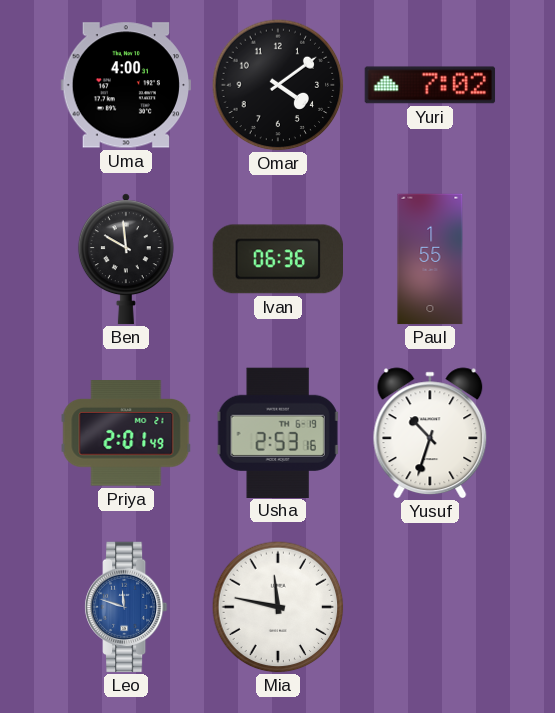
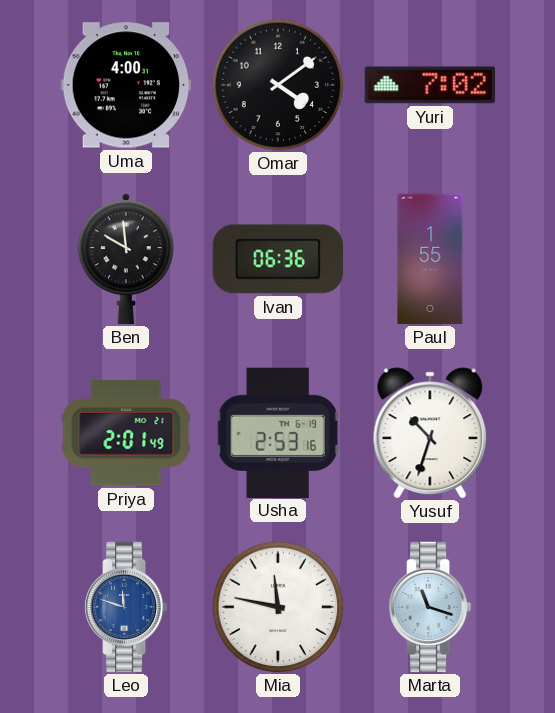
Marta: none -> 11:18 (431, 607)
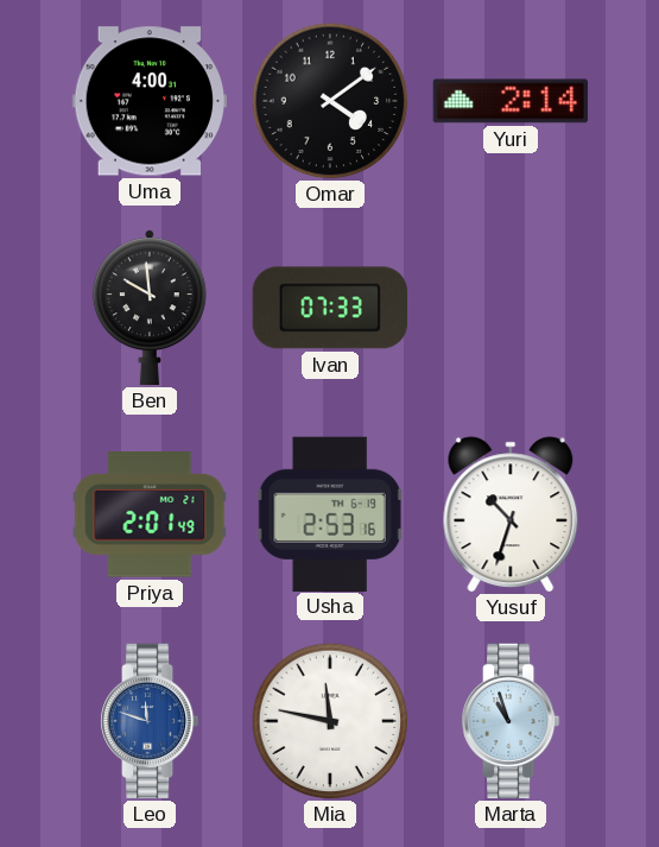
Yuri: 7:02 -> 2:14 (511, 101)
Ivan: 06:36 -> 07:33 (329, 308)
Paul: 1:55 -> none (430, 259)
Marta: 11:18 -> 10:57 (512, 721)
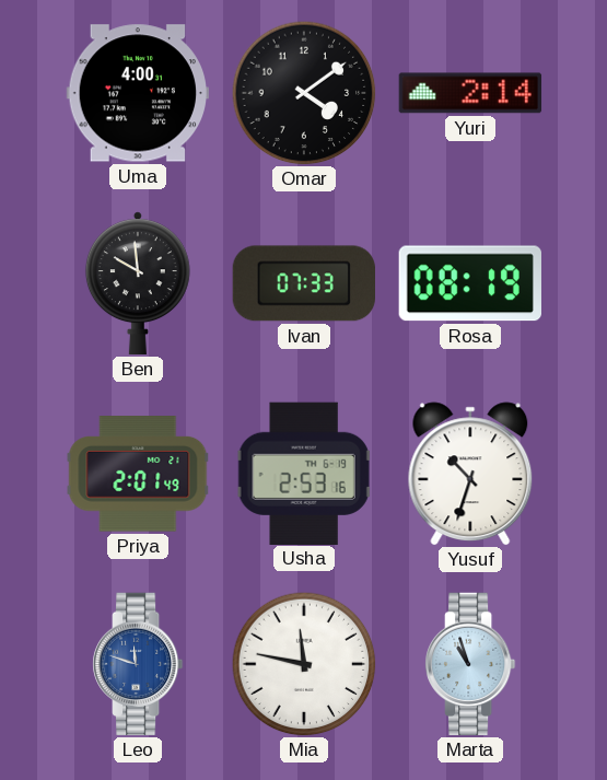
Rosa: none -> 08:19 (470, 283)
